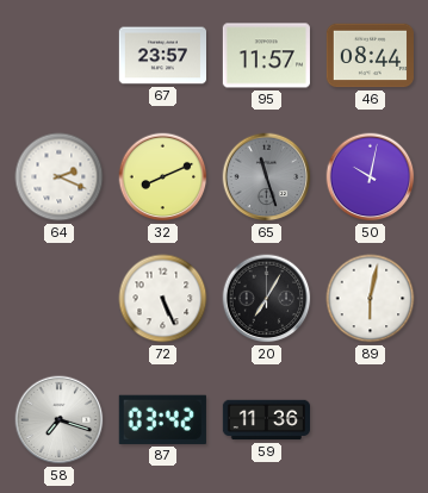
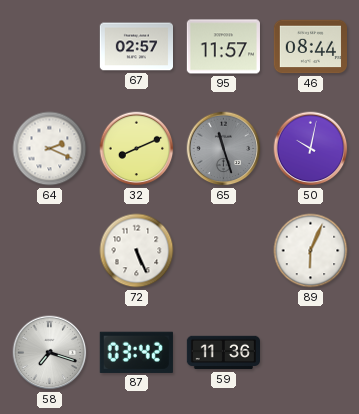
67: 23:57 -> 02:57 (136, 47)
20: 7:05 -> none (267, 299)
89: 6:02 -> 6:04 (311, 251)
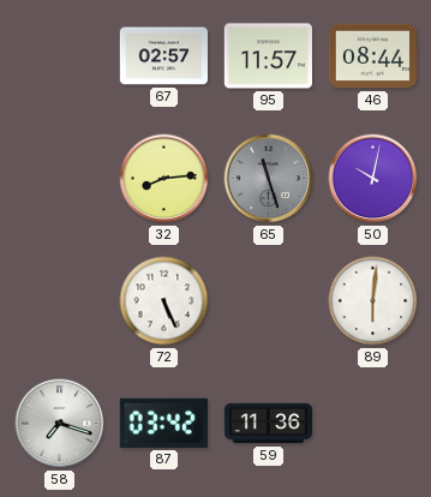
64: 2:19 -> none (50, 149)
32: 8:11 -> 8:14 (164, 179)
89: 6:04 -> 6:01 (373, 301)
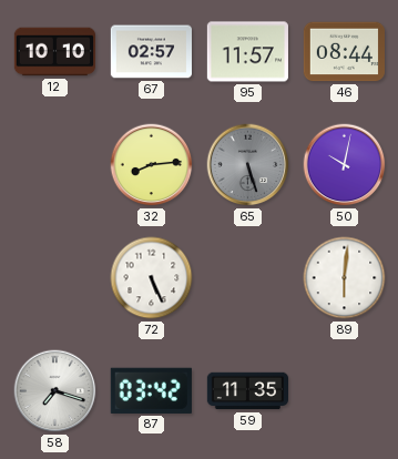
12: none -> 10:10 (54, 52)
65: 11:27 -> 5:27 (248, 165)
59: 11:36 -> 11:35 (247, 391)
